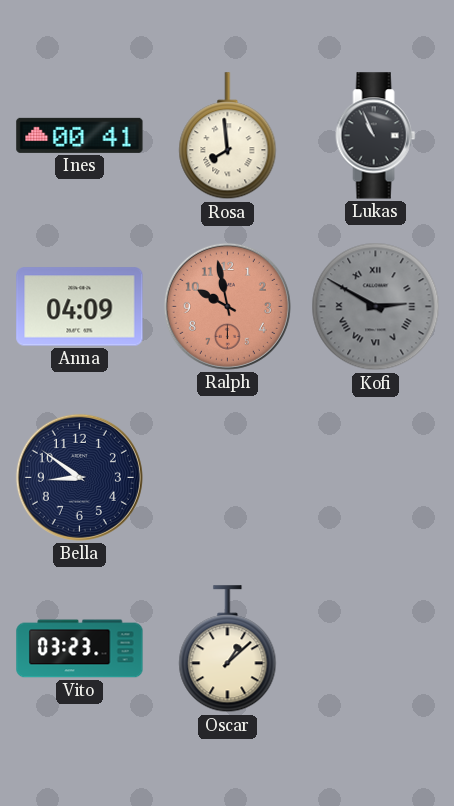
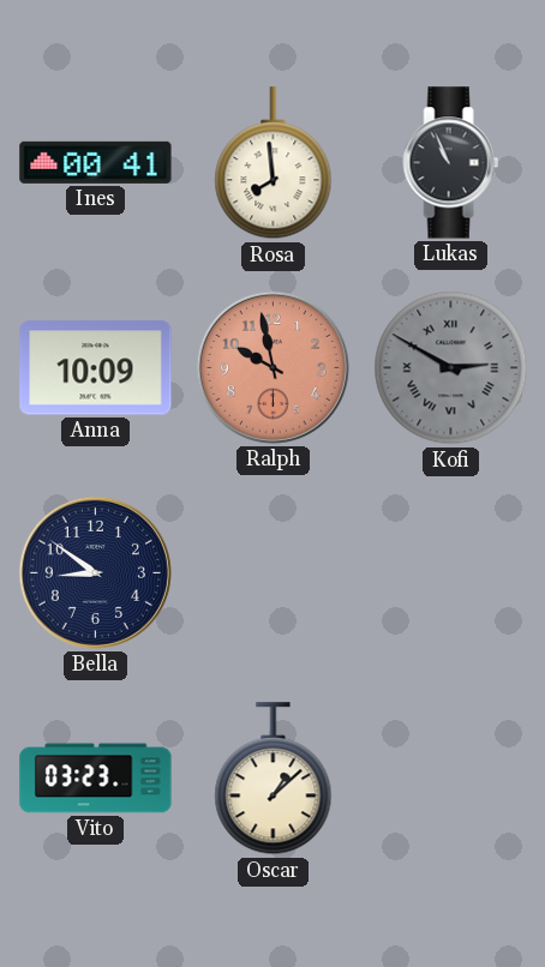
Anna: 04:09 -> 10:09 (96, 368)
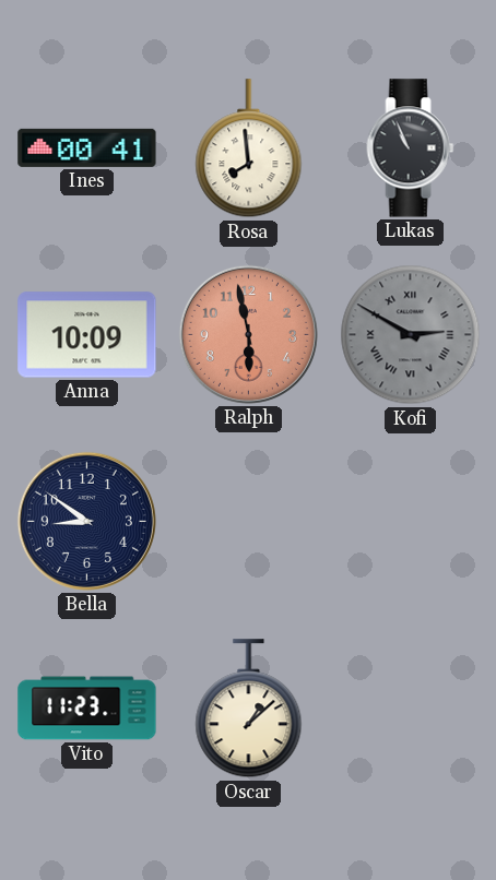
Ralph: 9:58 -> 5:58 (248, 334)
Vito: 03:23 -> 11:23 (87, 709)
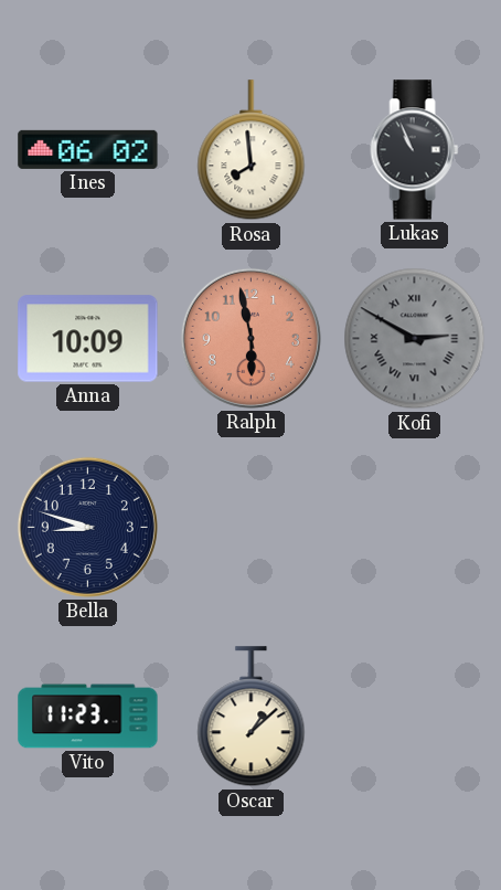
Ines: 00:41 -> 06:02 (88, 149)
Bella: 8:51 -> 8:48 (87, 527)
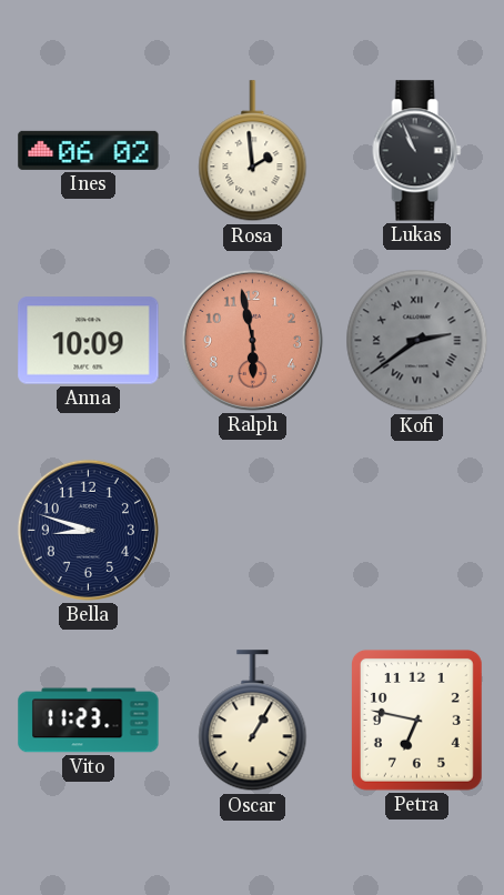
Rosa: 7:59 -> 1:59 (253, 151)
Kofi: 2:50 -> 2:39 (417, 341)
Oscar: 1:08 -> 1:05 (253, 721)
Petra: none -> 6:47 (416, 720)
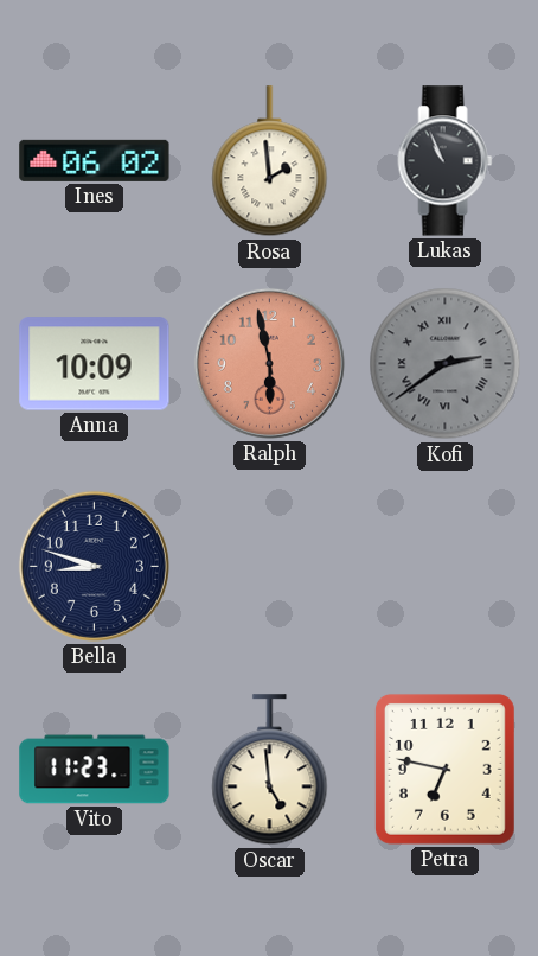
Oscar: 1:05 -> 4:59 (270, 770)
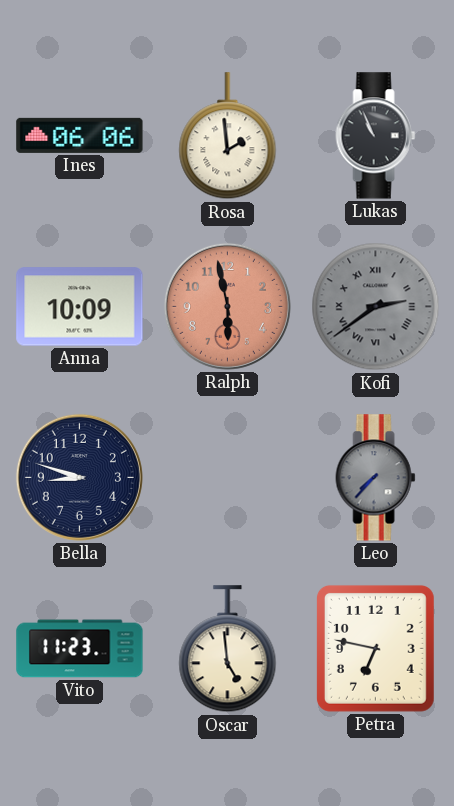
Ines: 06:02 -> 06:06 (80, 135)
Leo: none -> 7:37 (376, 478)
